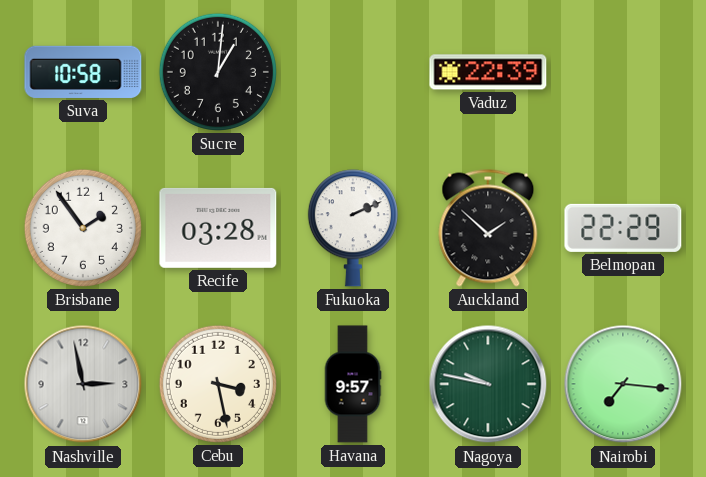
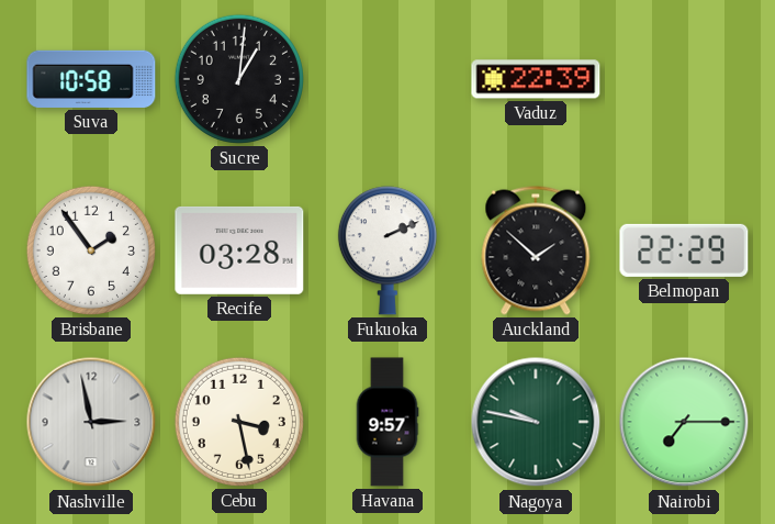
Nairobi: 7:16 -> 7:15 (684, 422)
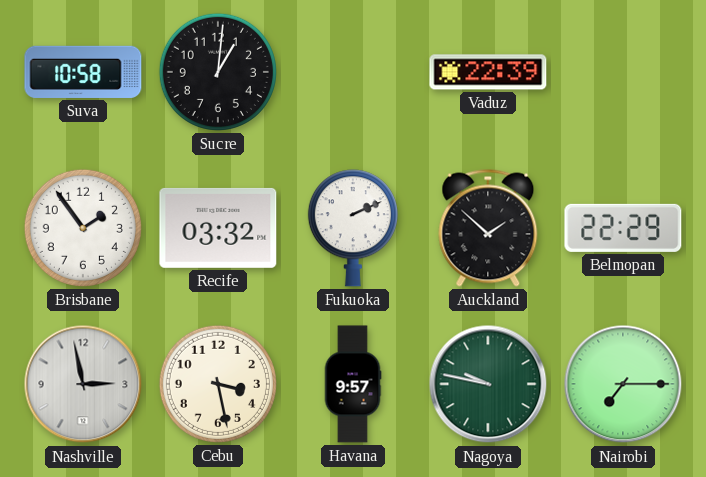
Recife: 03:28 -> 03:32 (218, 228)
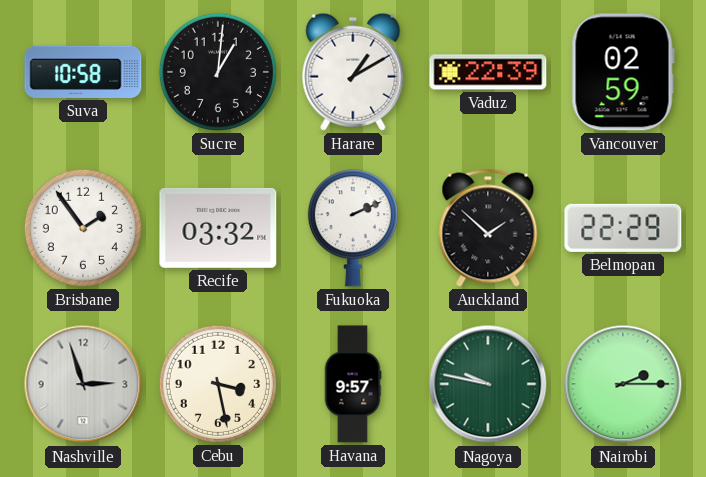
Harare: none -> 1:10 (353, 72)
Vancouver: none -> 02:59 (623, 72)
Nashville: 2:58 -> 2:57 (83, 384)
Nairobi: 7:15 -> 2:15 (623, 384)
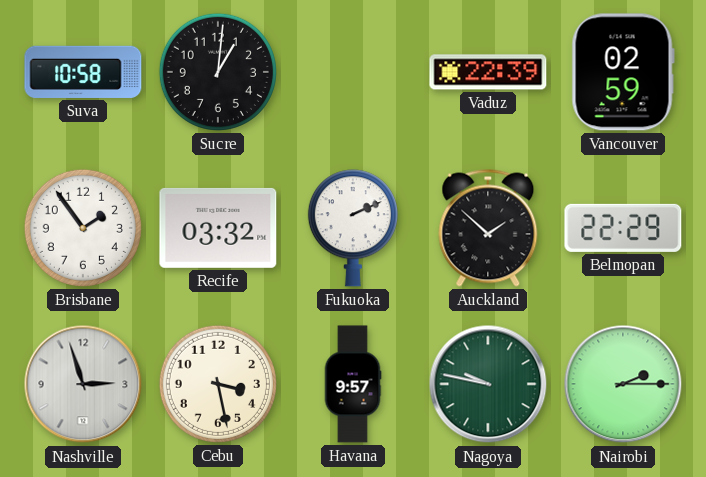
Harare: 1:10 -> none (353, 72)
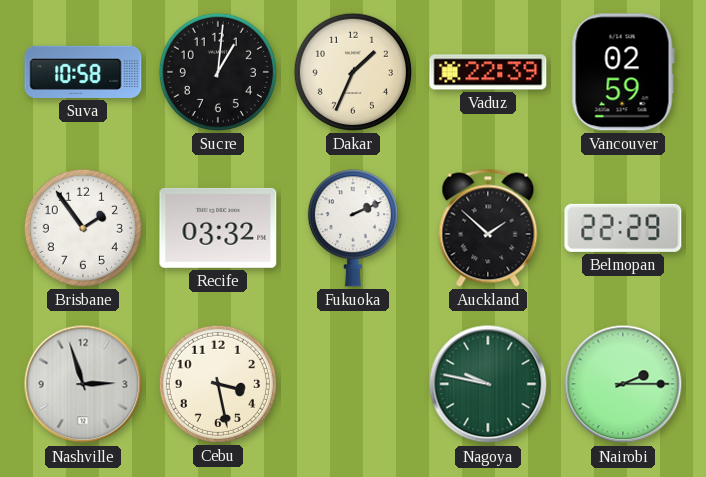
Dakar: none -> 1:34 (353, 72)
Havana: 9:57 -> none (353, 384)
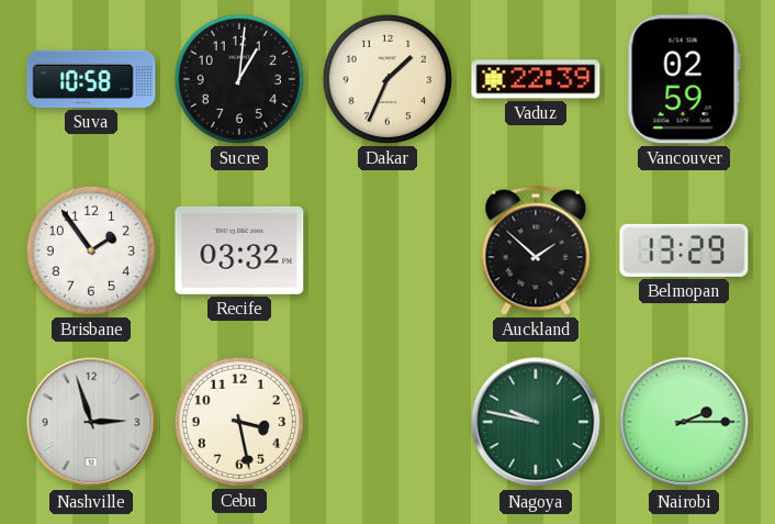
Fukuoka: 2:11 -> none (353, 228)
Belmopan: 22:29 -> 13:29 (684, 250)
